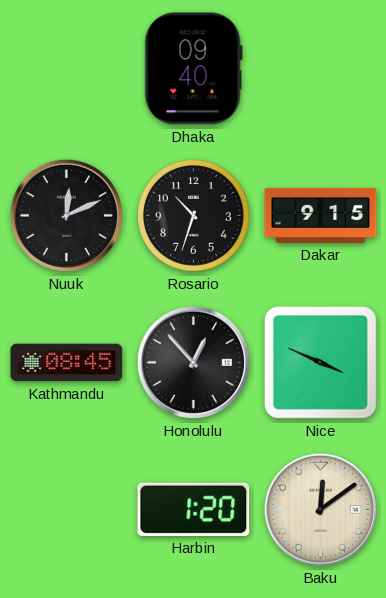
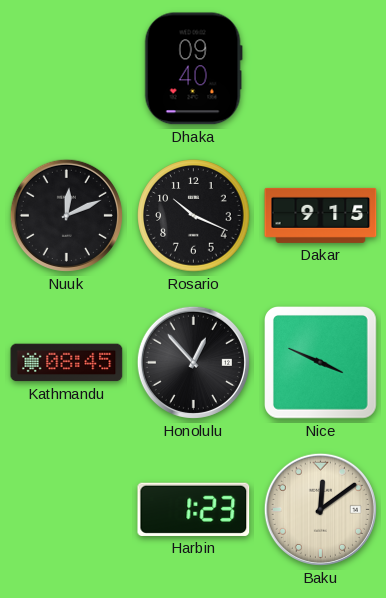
Rosario: 10:33 -> 10:19 (194, 216)
Harbin: 1:20 -> 1:23 (194, 509)
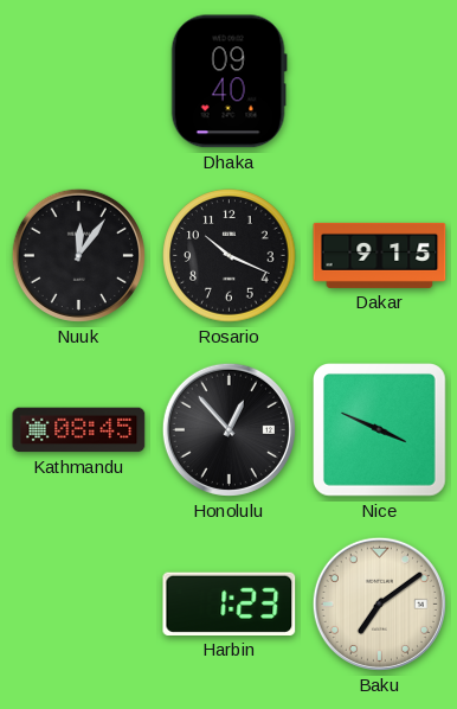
Nuuk: 12:11 -> 12:06 (78, 255)
Baku: 12:09 -> 7:09 (379, 603)
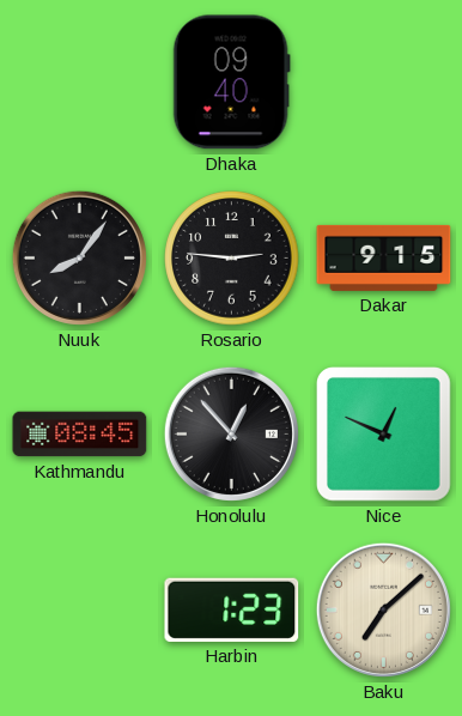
Nuuk: 12:06 -> 8:06 (79, 257)
Rosario: 10:19 -> 2:46 (232, 259)
Nice: 3:49 -> 12:49 (384, 435)
Baku: 7:09 -> 7:08 (383, 609)
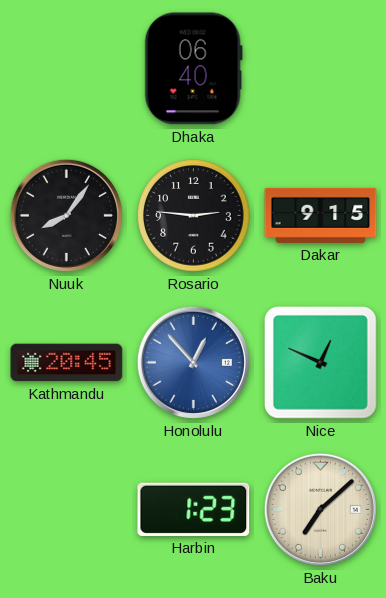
Dhaka: 09:40 -> 06:40 (193, 69)
Kathmandu: 08:45 -> 20:45 (67, 363)
Honolulu dial: black -> blue (193, 362)
